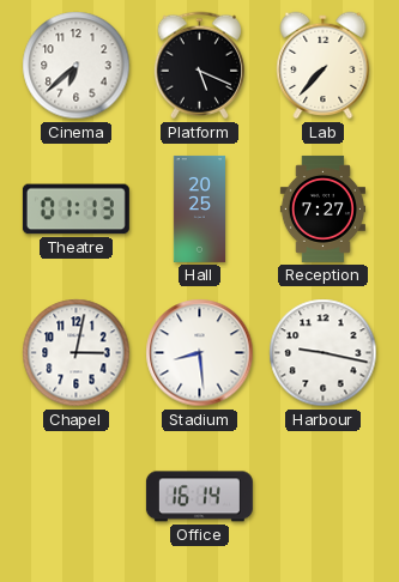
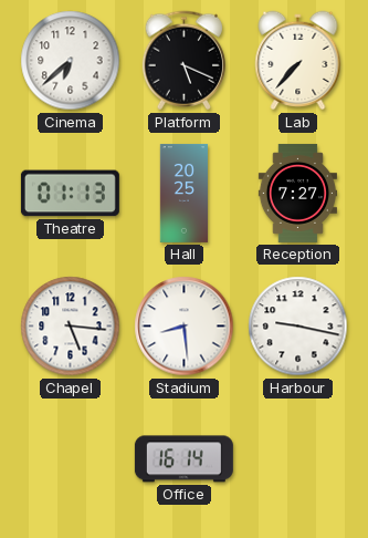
Chapel: 3:02 -> 5:16 (71, 327)
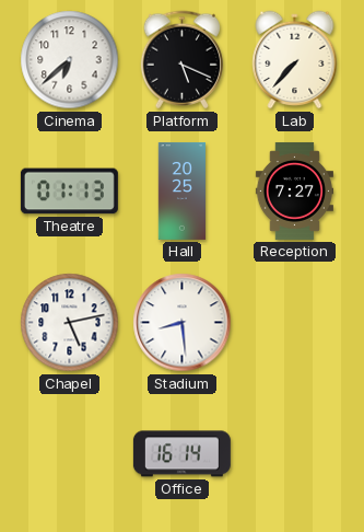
Chapel: 5:16 -> 5:13 (70, 323)
Harbour: 9:17 -> none (298, 327)
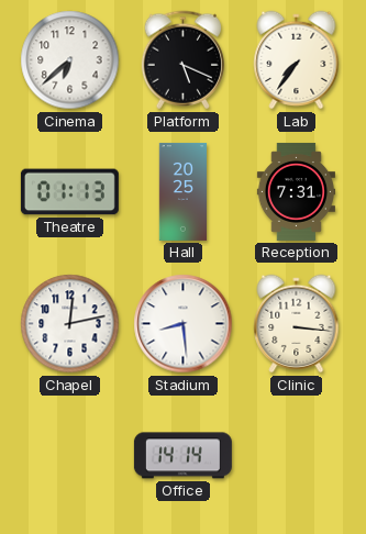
Lab: 7:37 -> 7:36 (297, 60)
Reception: 7:27 -> 7:31 (296, 191)
Chapel: 5:13 -> 12:13 (70, 324)
Clinic: none -> 3:16 (297, 324)
Office: 16:14 -> 14:14 (182, 456)
